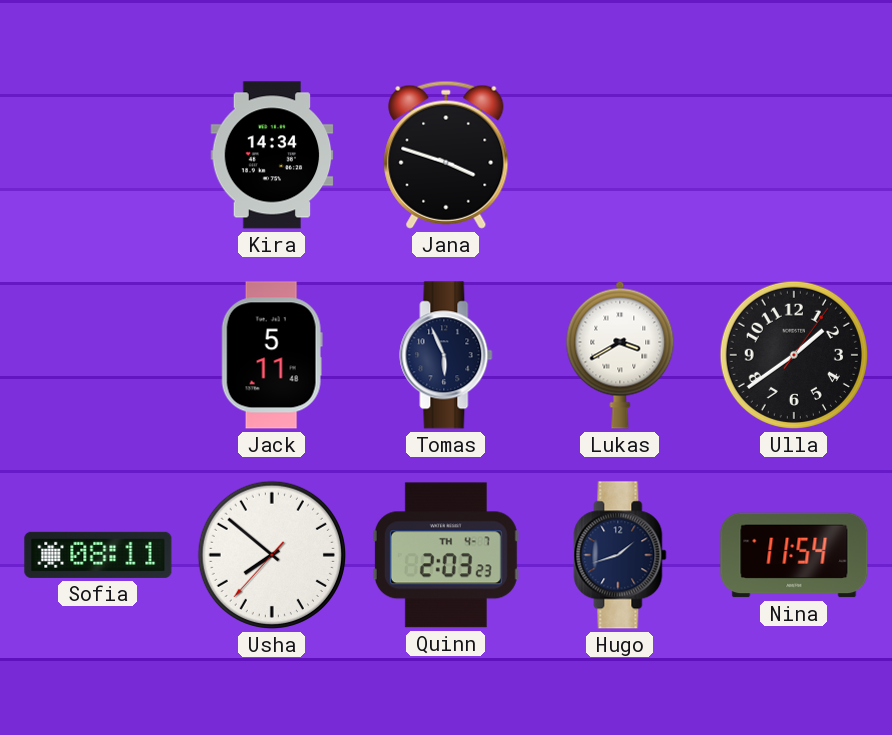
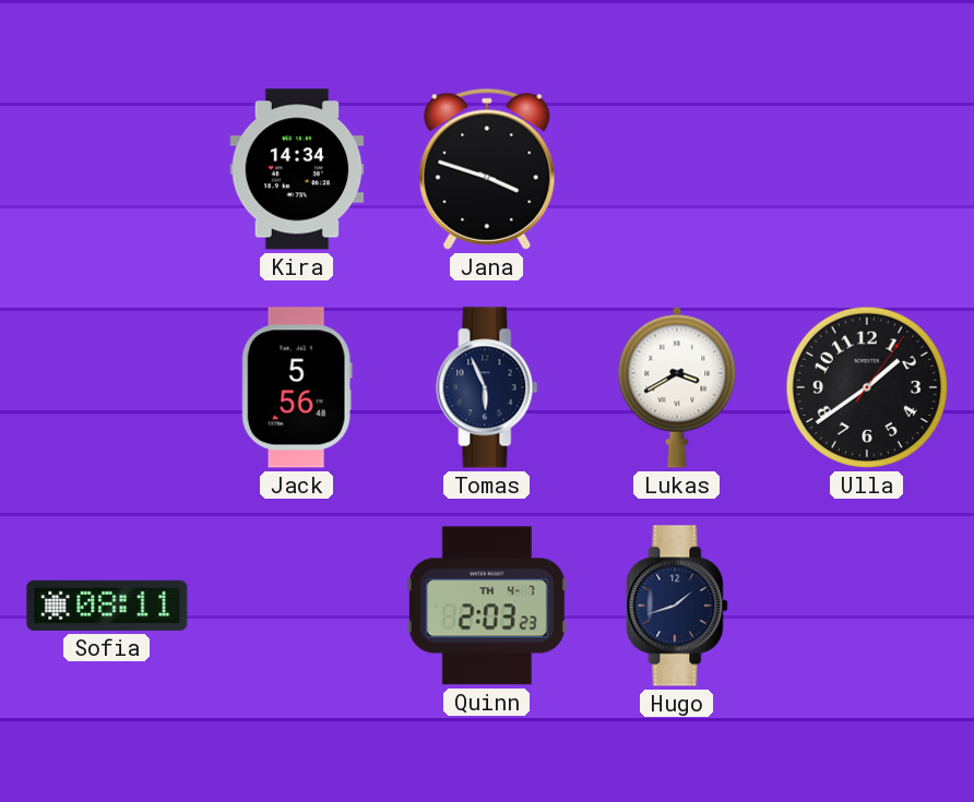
Jack: 5:11 -> 5:56 (297, 387)
Usha: 7:51 -> none (272, 555)
Nina: 11:54 -> none (794, 555)
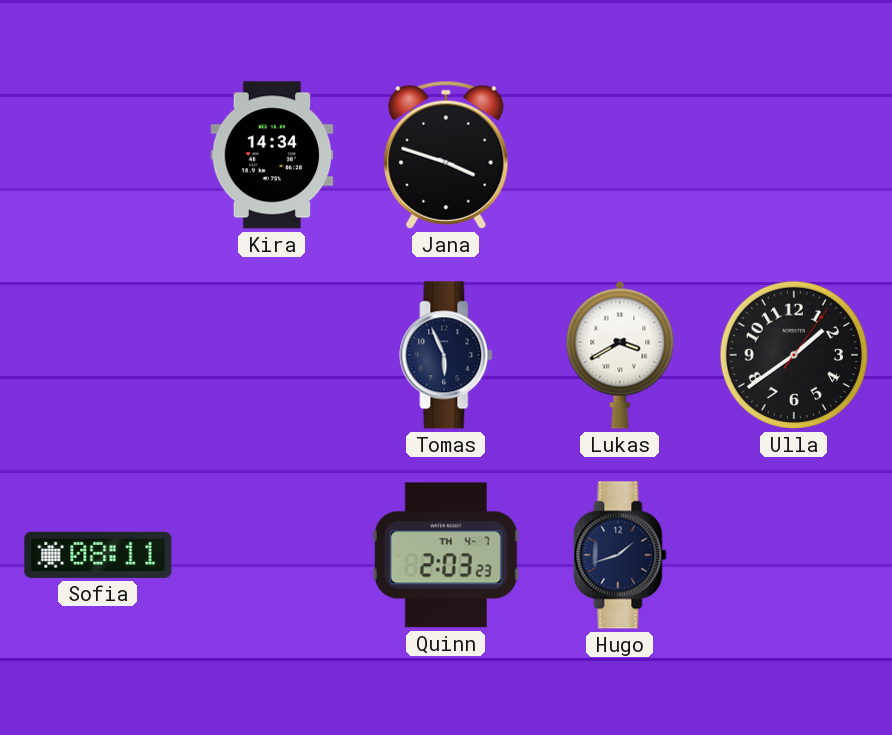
Jack: 5:56 -> none (297, 387)
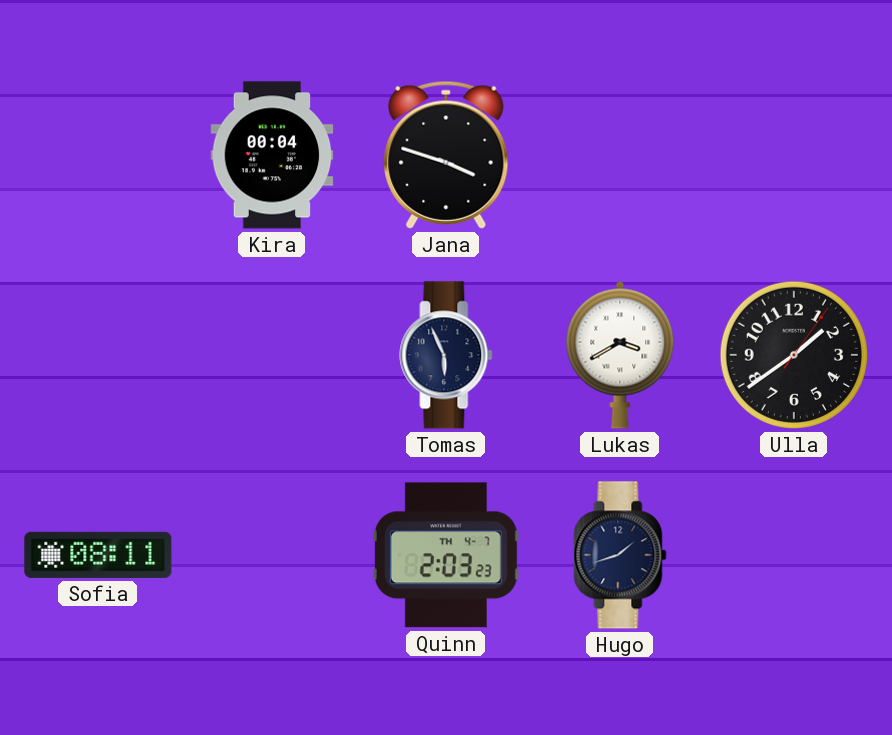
Kira: 14:34 -> 00:04 (272, 155)
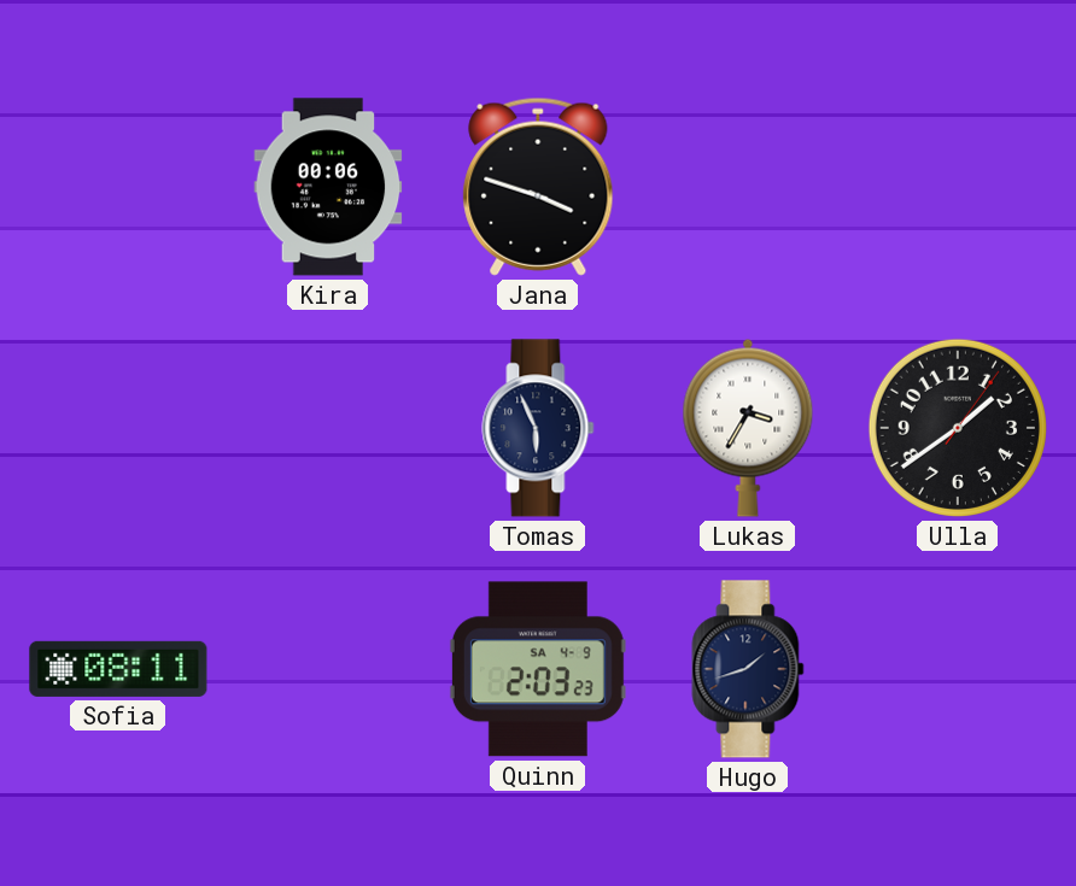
Kira: 00:04 -> 00:06 (328, 187)
Lukas: 3:40 -> 3:35 (748, 428)
Quinn date: TH 4-7 -> SA 4-9 (538, 669)
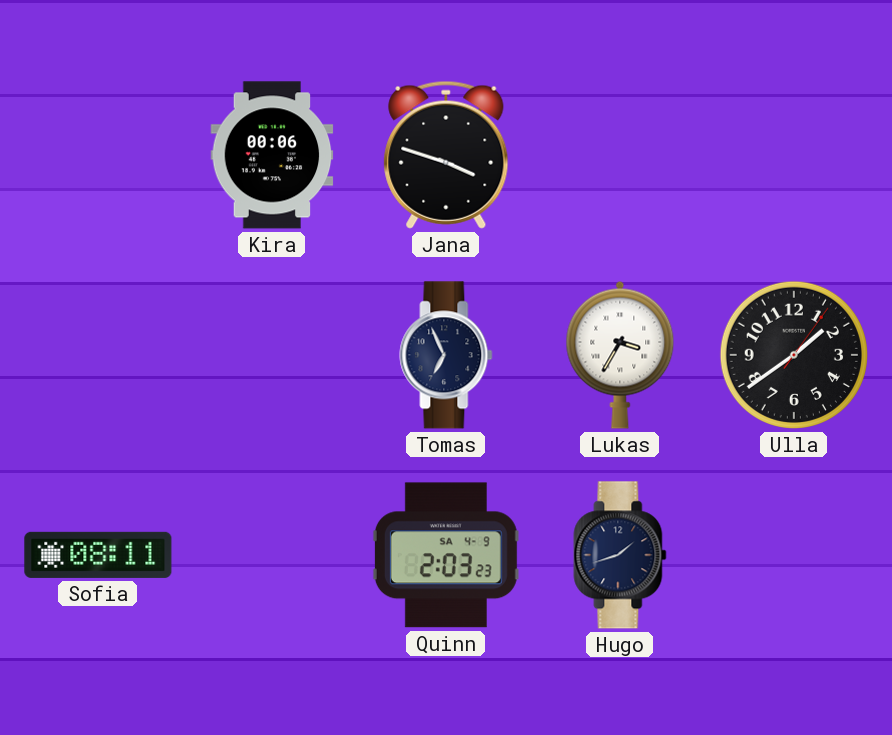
Tomas: 5:56 -> 6:56 (446, 355)
